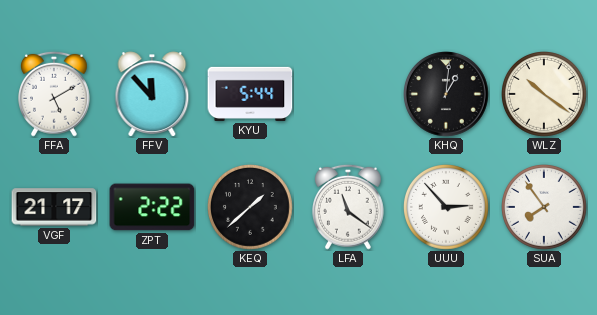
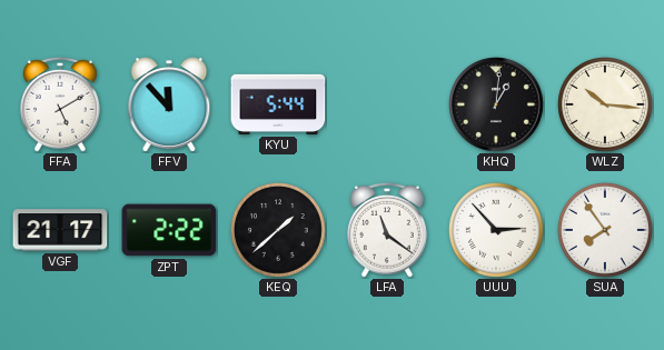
WLZ: 10:21 -> 10:16 (606, 106)
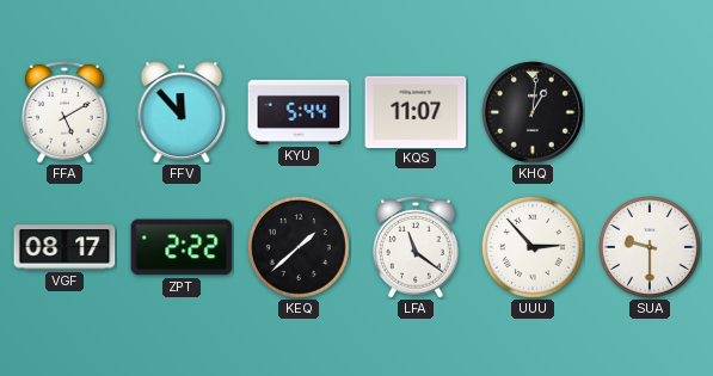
KQS: none -> 11:07 (416, 111)
WLZ: 10:16 -> none (606, 106)
VGF: 21:17 -> 08:17 (64, 247)
SUA: 7:54 -> 9:30 (651, 248)
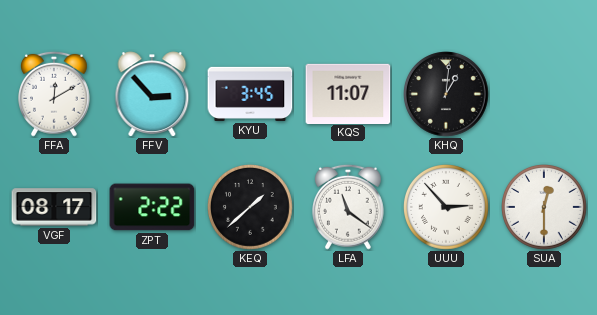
FFA: 5:10 -> 12:10 (55, 94)
FFV: 11:53 -> 2:53 (152, 94)
KYU: 5:44 -> 3:45 (250, 94)
SUA: 9:30 -> 12:30 (545, 208)
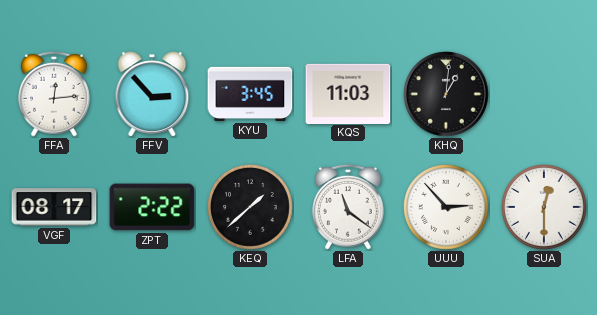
FFA: 12:10 -> 12:14 (55, 94)
KQS: 11:07 -> 11:03 (348, 93)
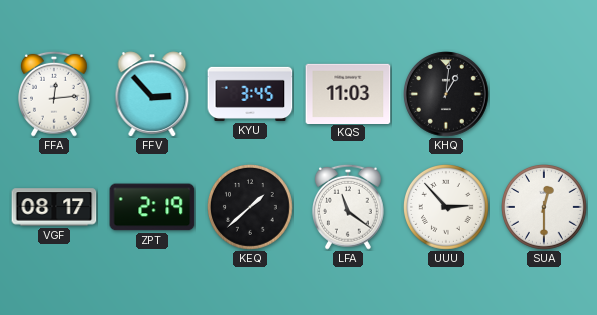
ZPT: 2:22 -> 2:19 (152, 207)
